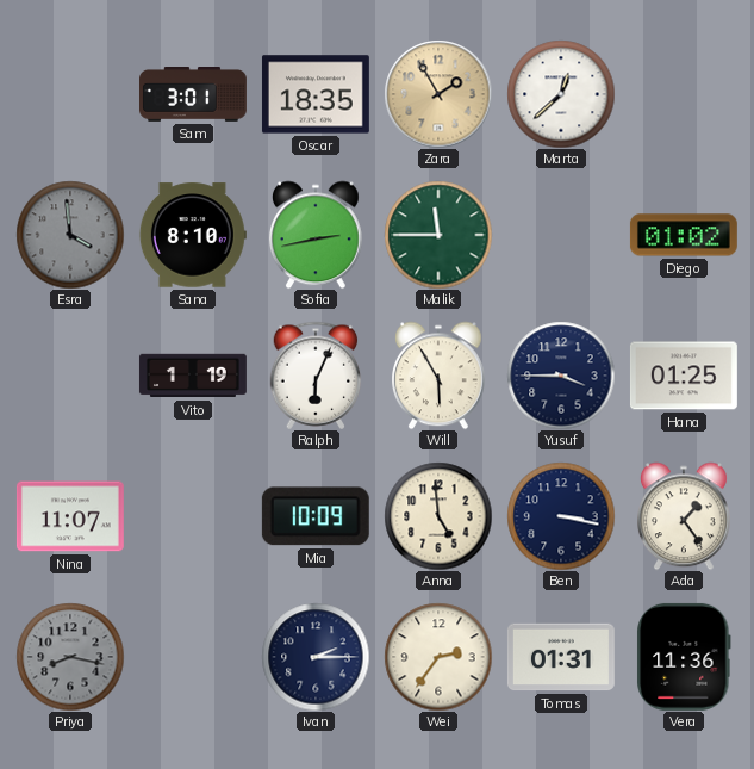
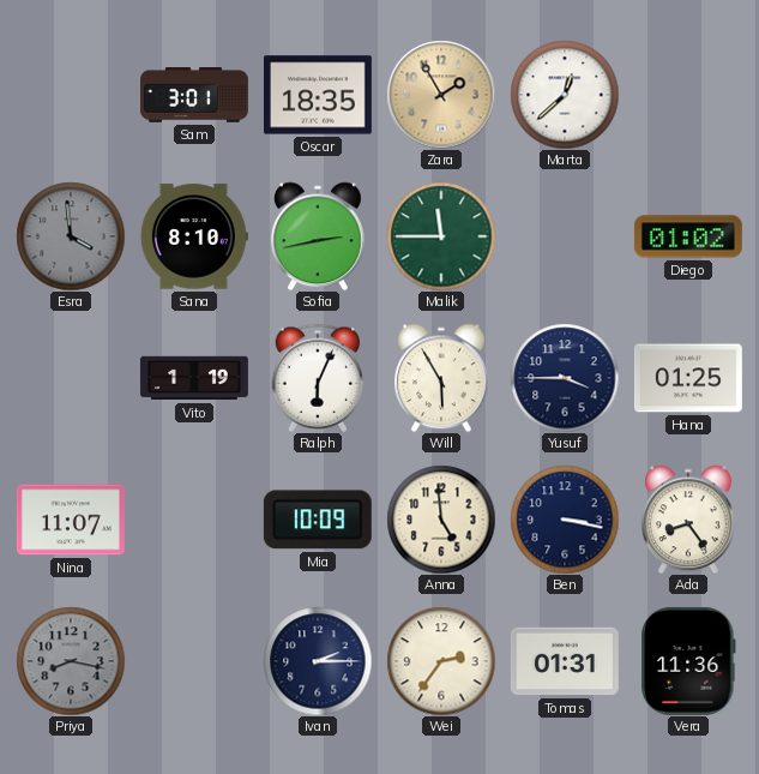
Ada: 1:24 -> 8:24 (689, 520)
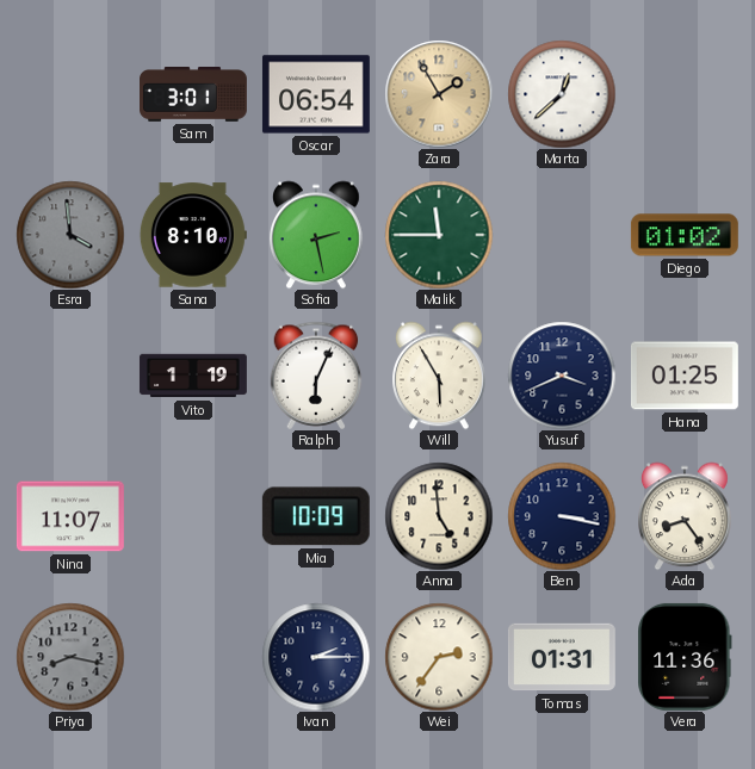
Oscar: 18:35 -> 06:54 (316, 94)
Sofia: 2:43 -> 2:28 (317, 235)
Yusuf: 3:45 -> 3:41 (562, 376)
